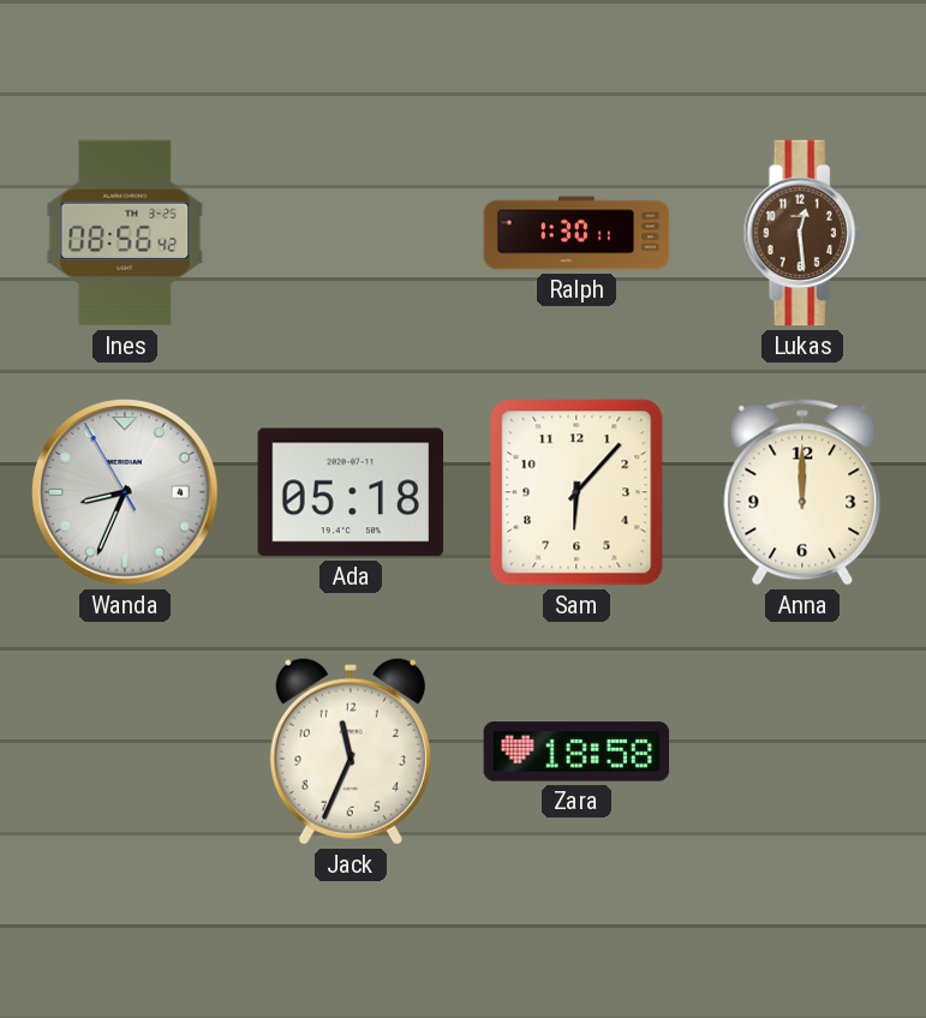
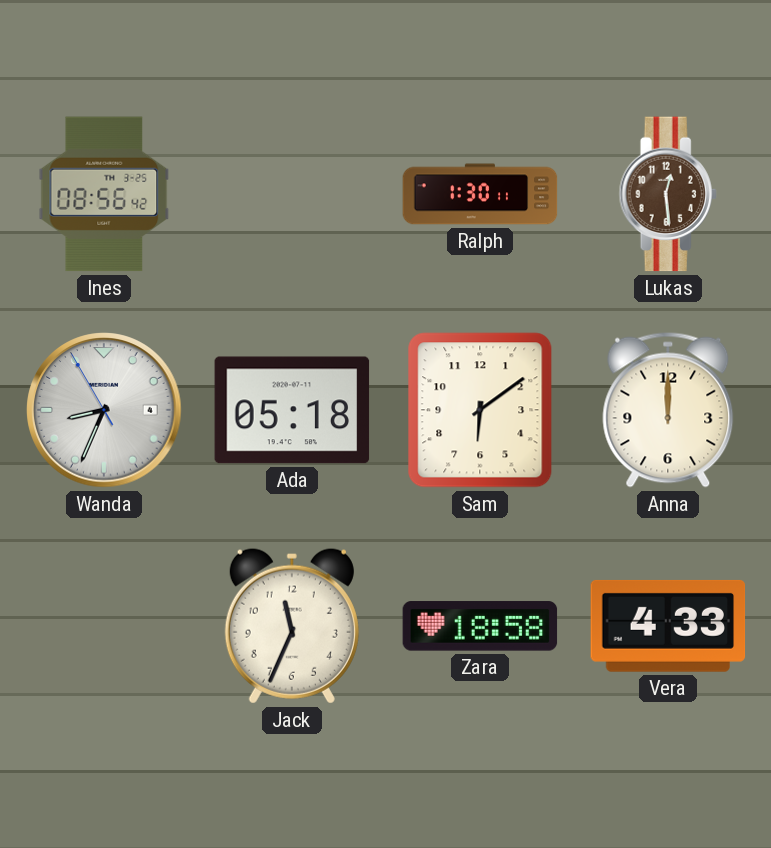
Sam: 6:07 -> 6:09 (480, 410)
Vera: none -> 4:33 (668, 626)
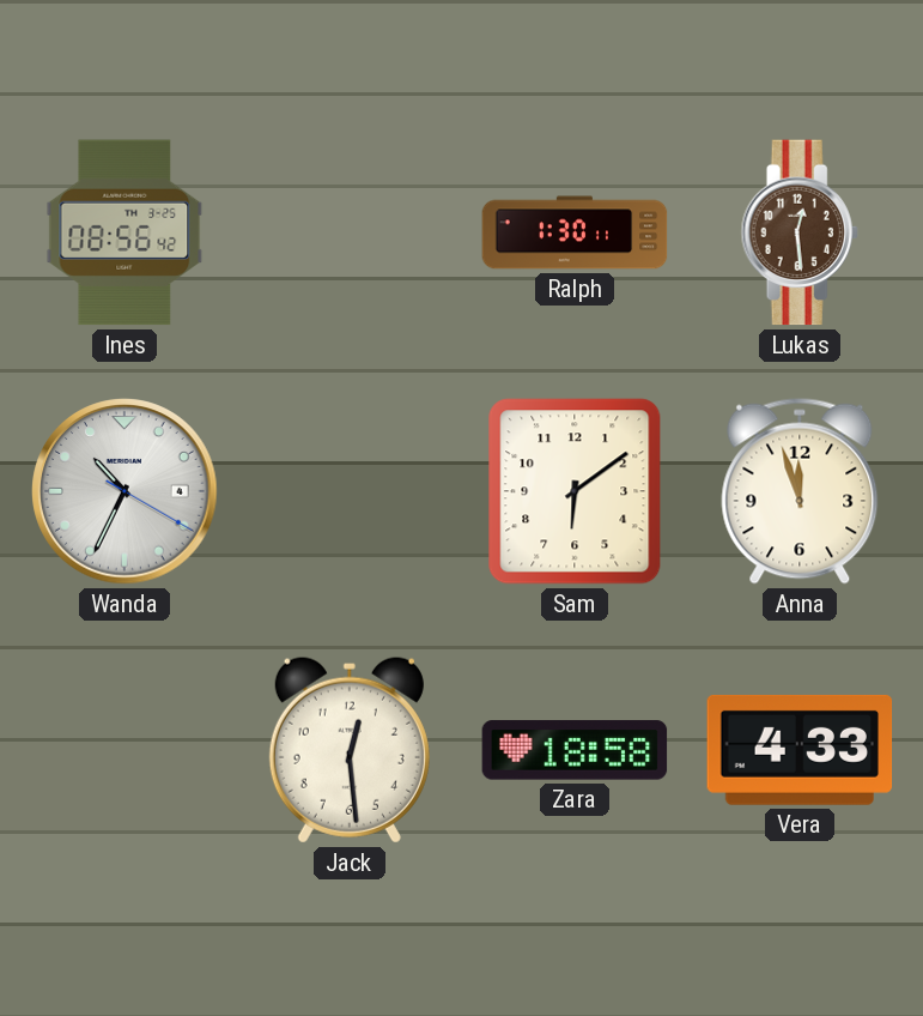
Wanda: 8:33 -> 10:34 (125, 491)
Ada: 05:18 -> none (292, 410)
Anna: 12:00 -> 11:57 (800, 491)
Jack: 11:34 -> 12:29 (350, 750)
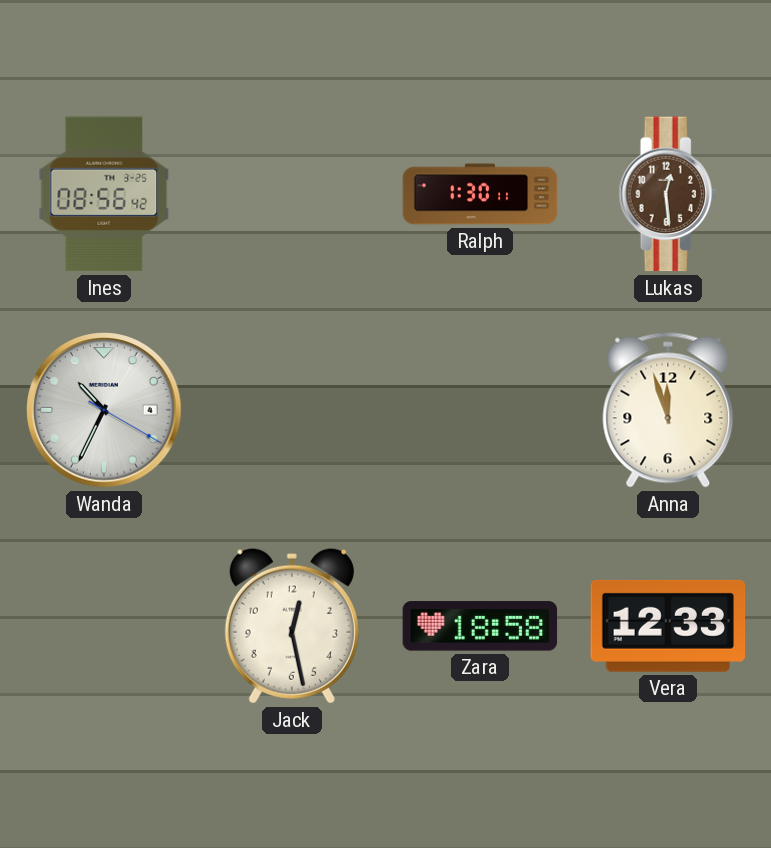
Sam: 6:09 -> none (575, 491)
Jack: 12:29 -> 12:28 (292, 626)
Vera: 4:33 -> 12:33 (668, 626)
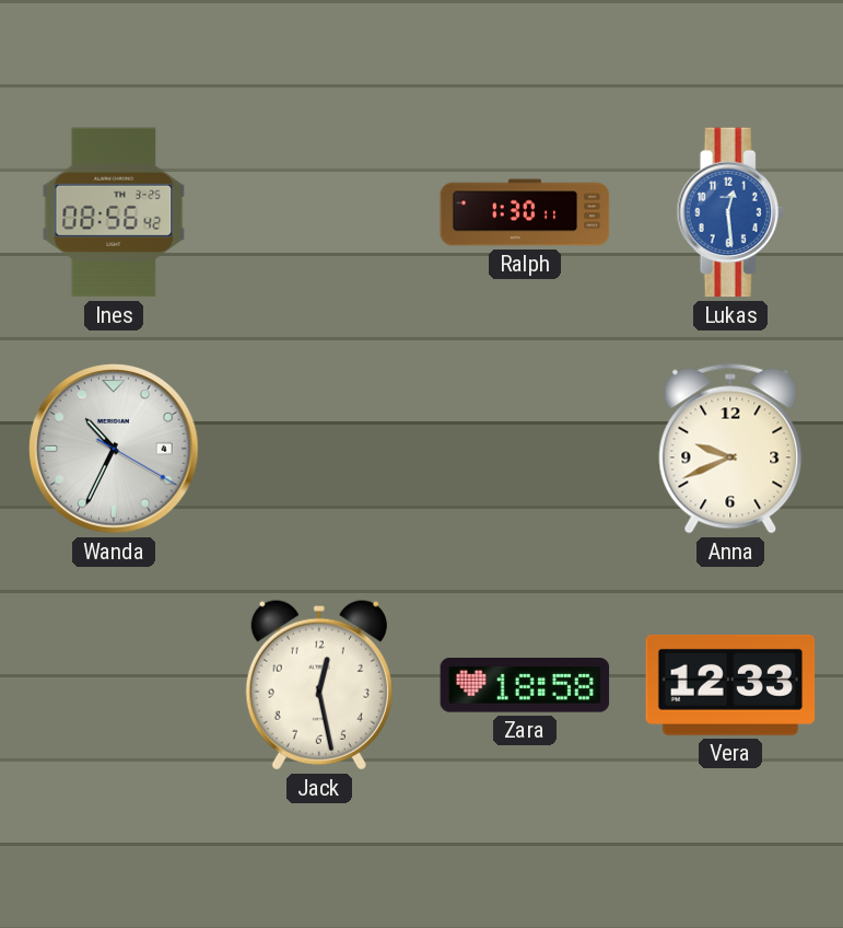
Lukas dial: brown -> blue (730, 212)
Anna: 11:57 -> 9:41 (730, 449)
